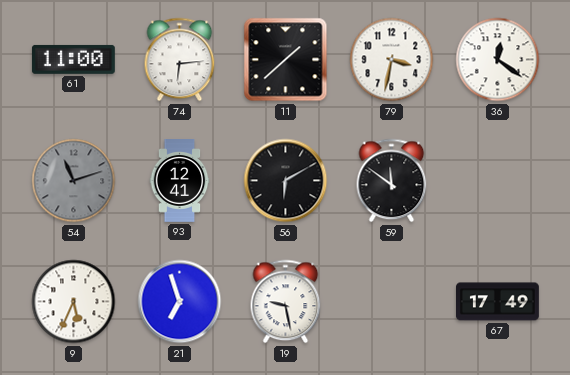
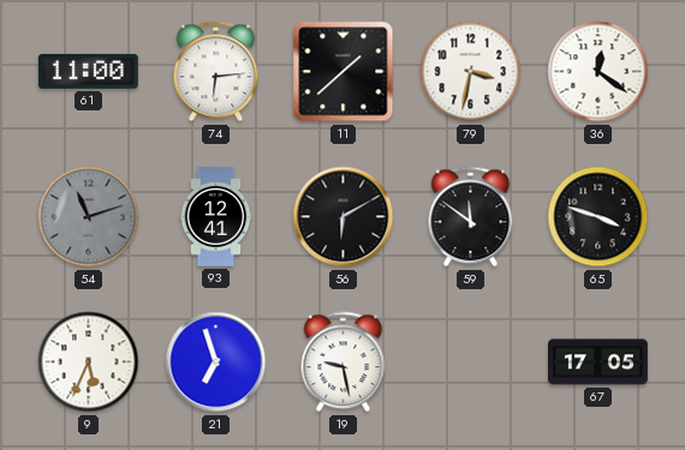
65: none -> 3:48 (598, 217)
67: 17:49 -> 17:05 (598, 362)
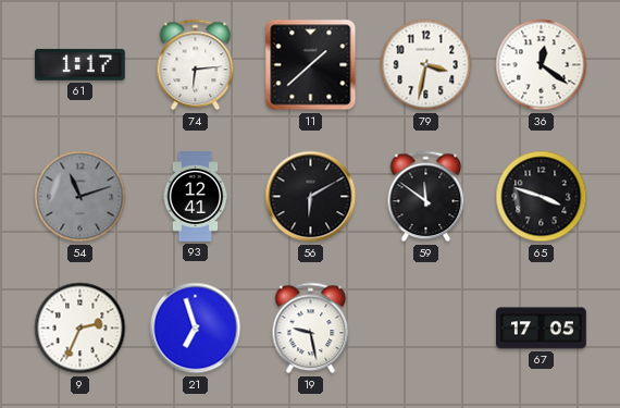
61: 11:00 -> 1:17 (79, 64)
9: 5:34 -> 2:34 (80, 329)
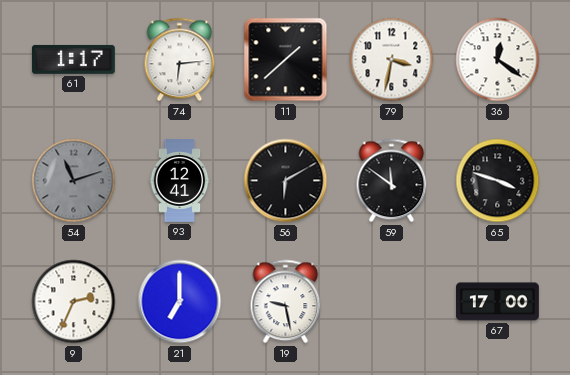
21: 6:57 -> 7:00 (180, 302)
67: 17:05 -> 17:00 (498, 302)
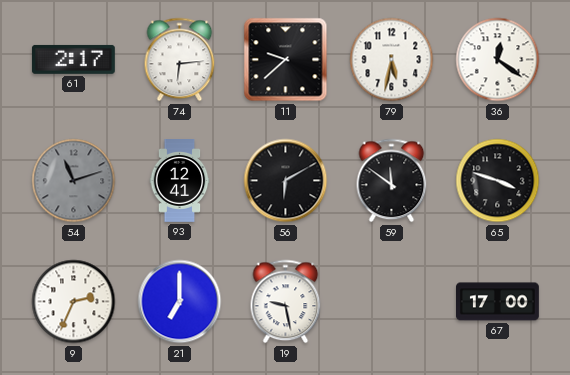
61: 1:17 -> 2:17 (73, 59)
11: 1:38 -> 9:38 (286, 60)
79: 3:32 -> 5:32 (392, 60)
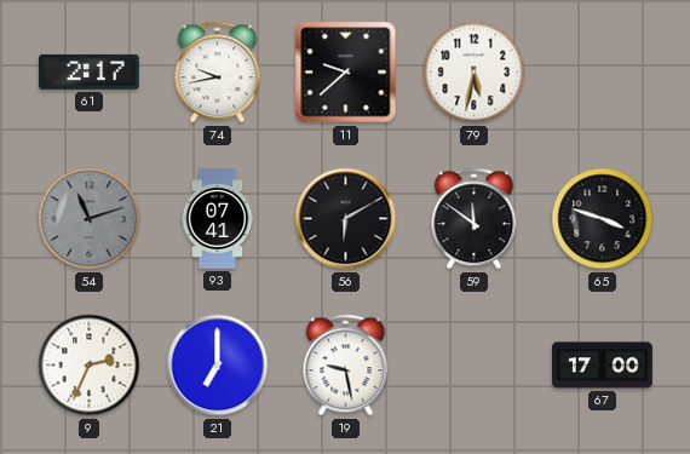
74: 6:14 -> 9:43 (218, 73)
36: 12:21 -> none (498, 60)
93: 12:41 -> 07:41 (218, 219)
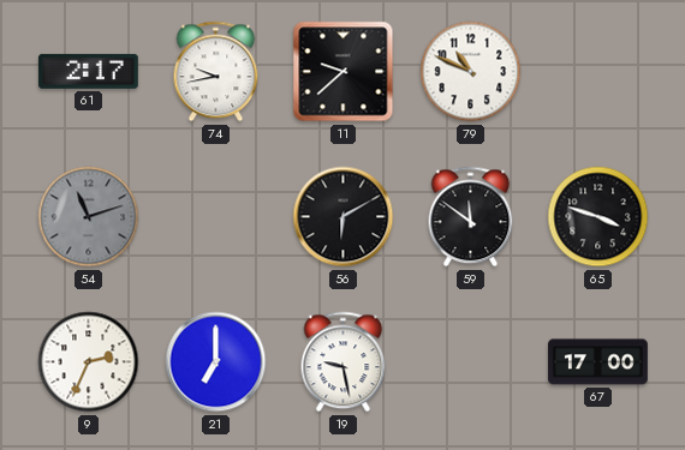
79: 5:32 -> 10:49 (471, 72)
93: 07:41 -> none (218, 219)
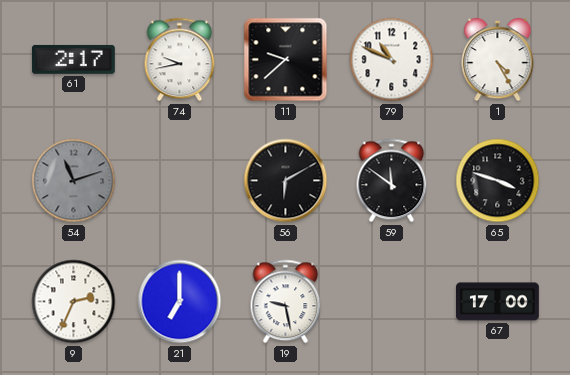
1: none -> 4:25 (498, 60)
